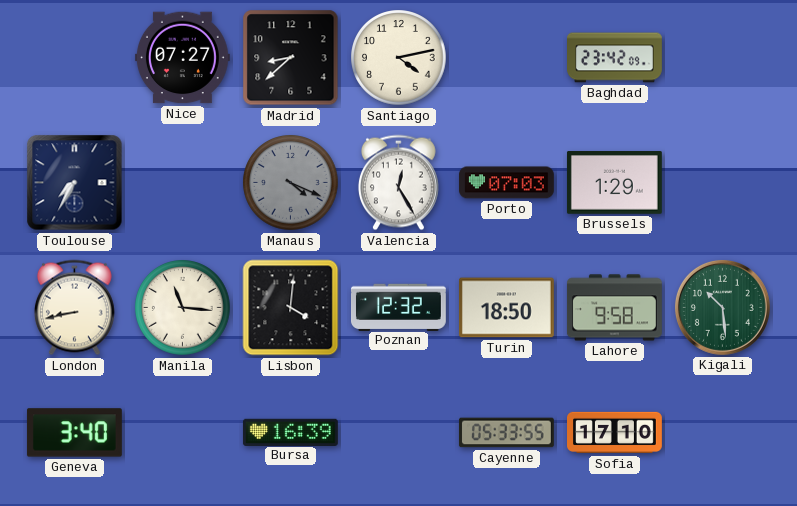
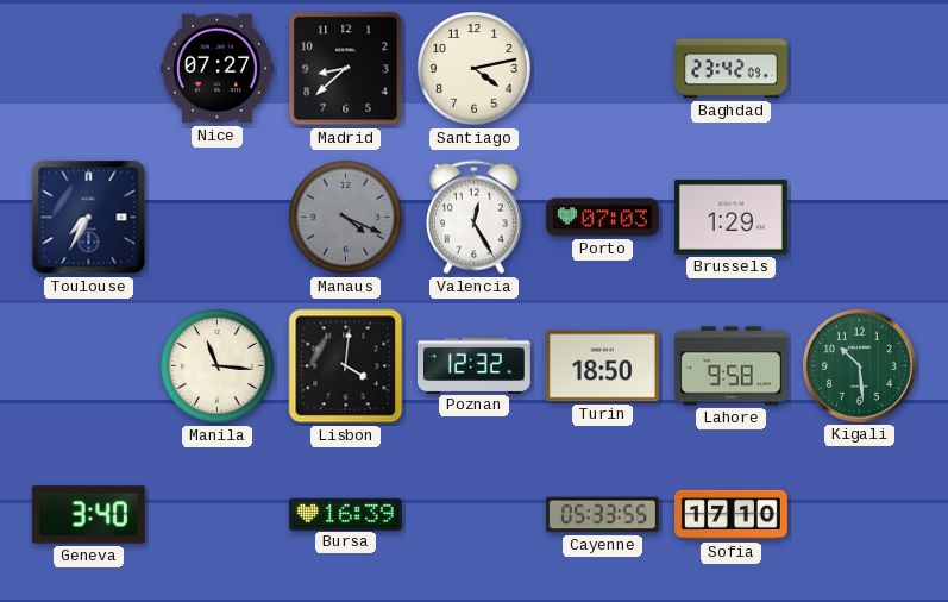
London: 8:43 -> none (74, 308)
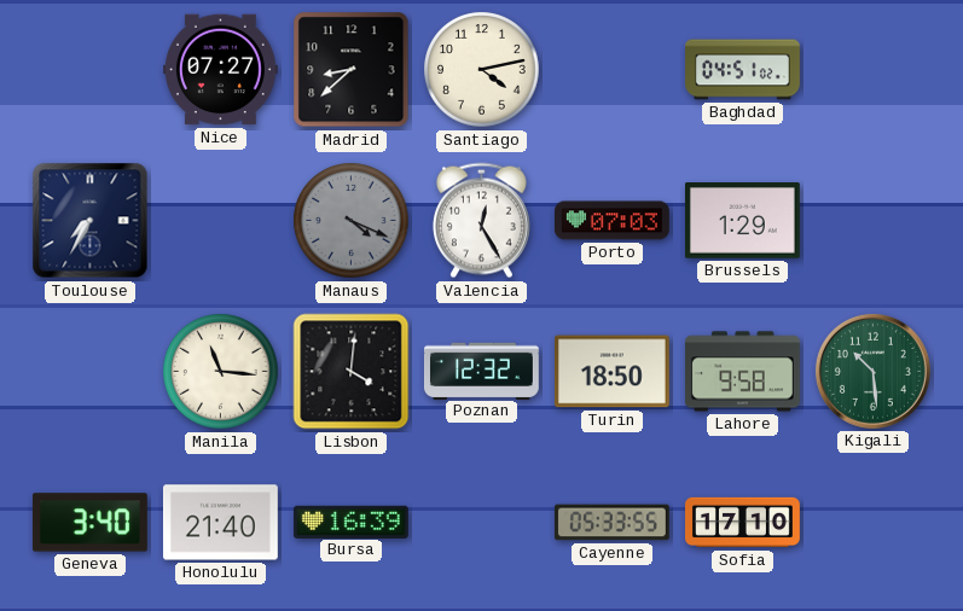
Baghdad: 23:42 -> 04:51 (743, 70)
Honolulu: none -> 21:40 (220, 523)
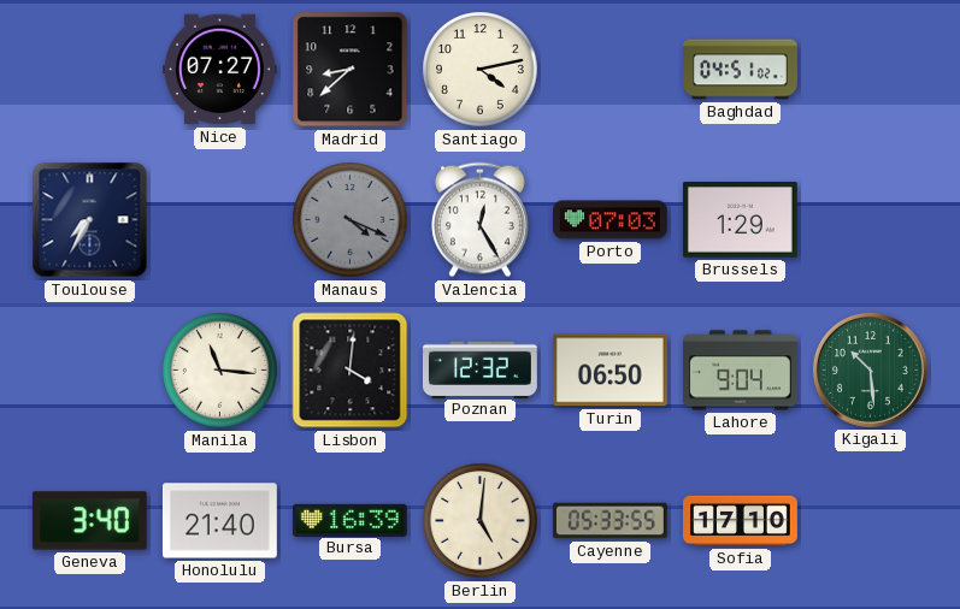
Turin: 18:50 -> 06:50 (609, 371)
Lahore: 9:58 -> 9:04 (740, 371)
Berlin: none -> 5:01 (481, 521)
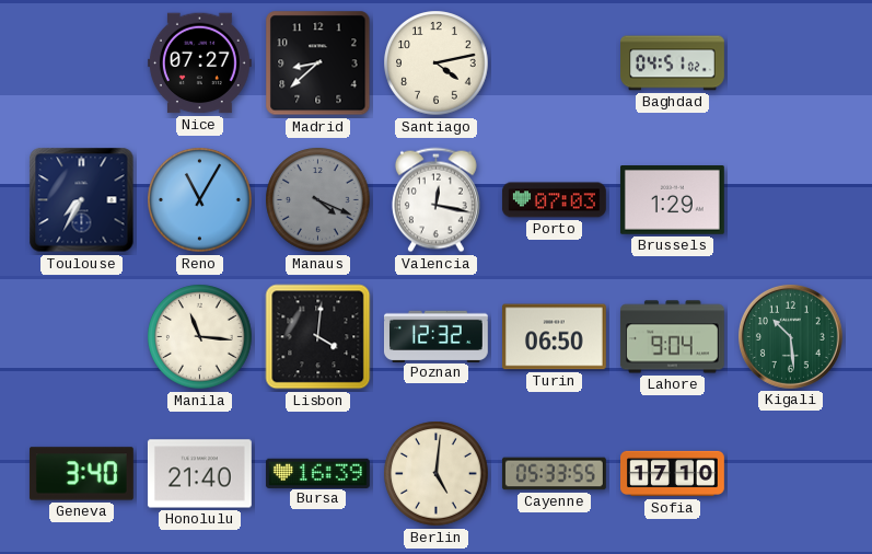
Reno: none -> 11:05 (200, 200)
Valencia: 12:25 -> 12:17 (435, 200)
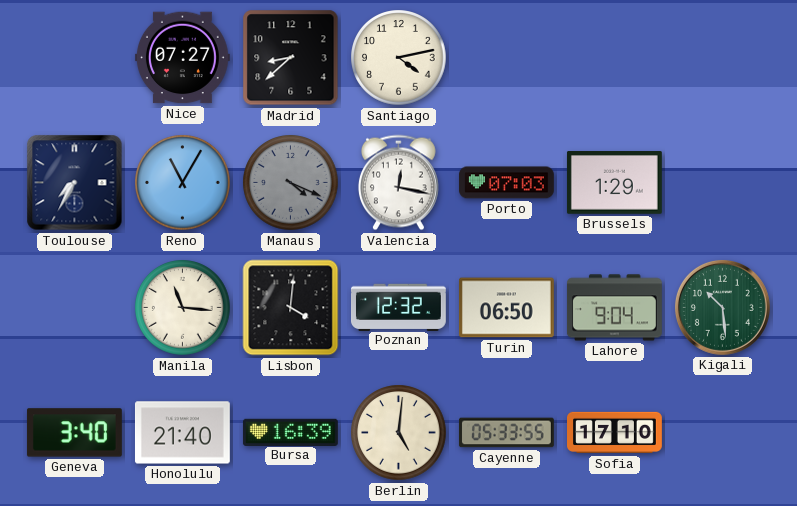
Baghdad: 04:51 -> none (673, 64)
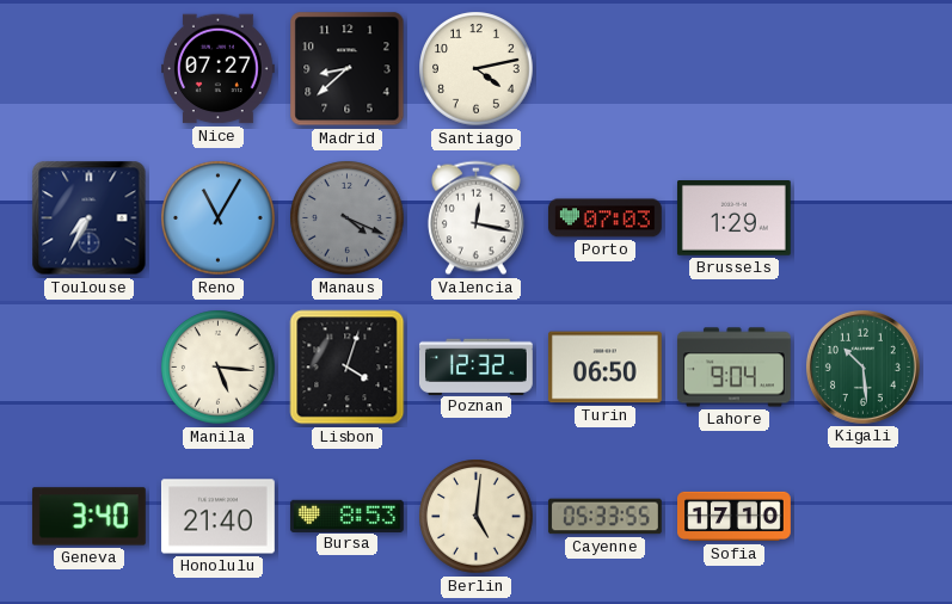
Manila: 11:16 -> 5:16 (219, 368)
Lisbon: 4:01 -> 4:03 (348, 368)
Bursa: 16:39 -> 8:53 (346, 516)
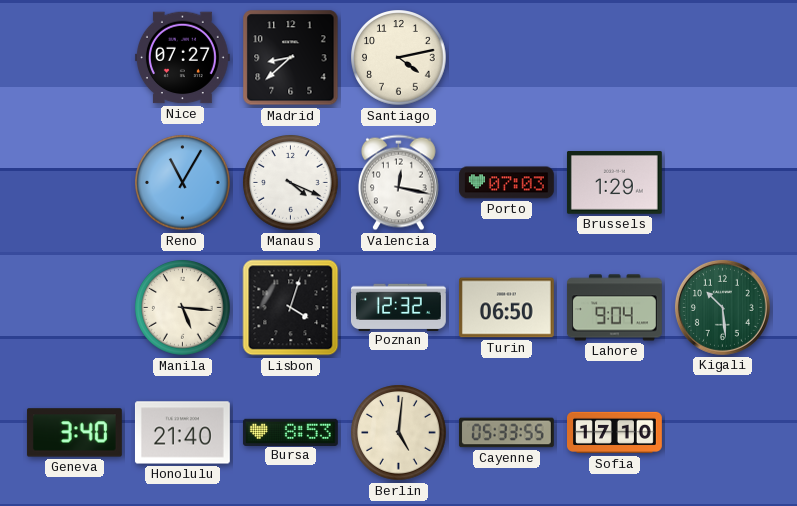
Toulouse: 7:35 -> none (90, 218)
Manaus dial: grey -> white (291, 183)
